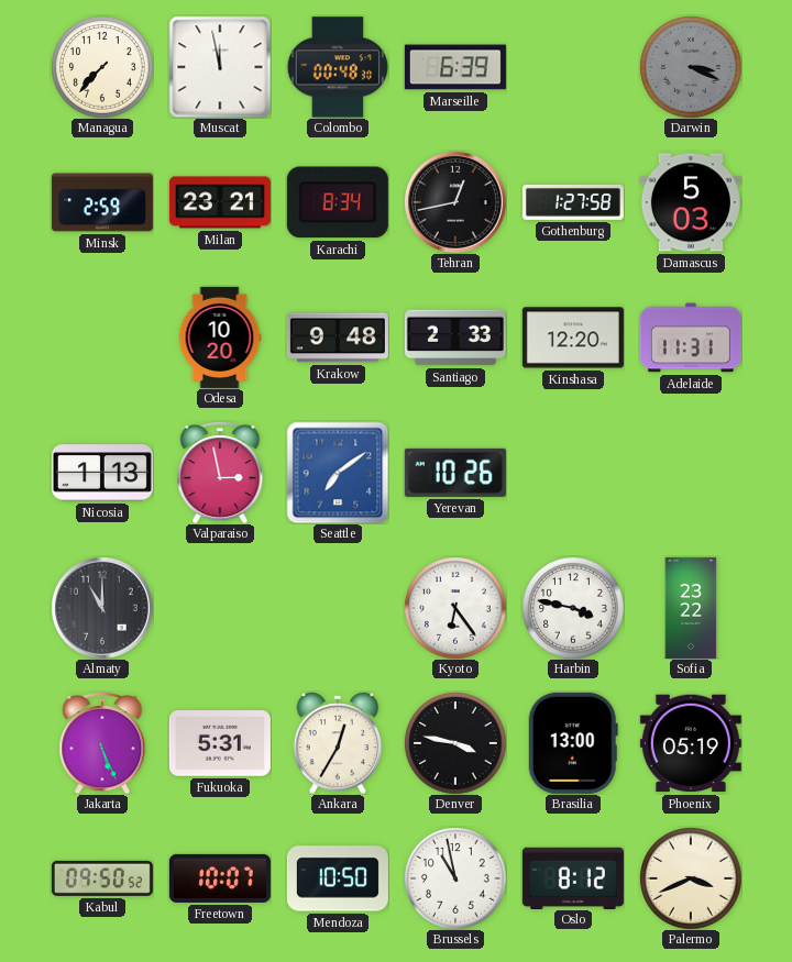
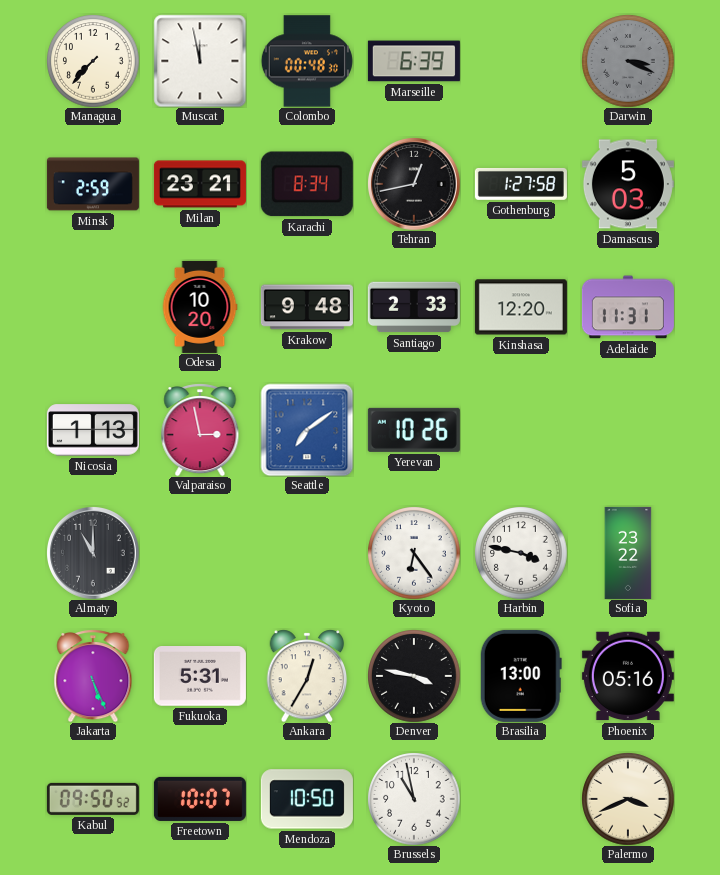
Phoenix: 05:19 -> 05:16 (628, 676)
Oslo: 8:12 -> none (573, 877)
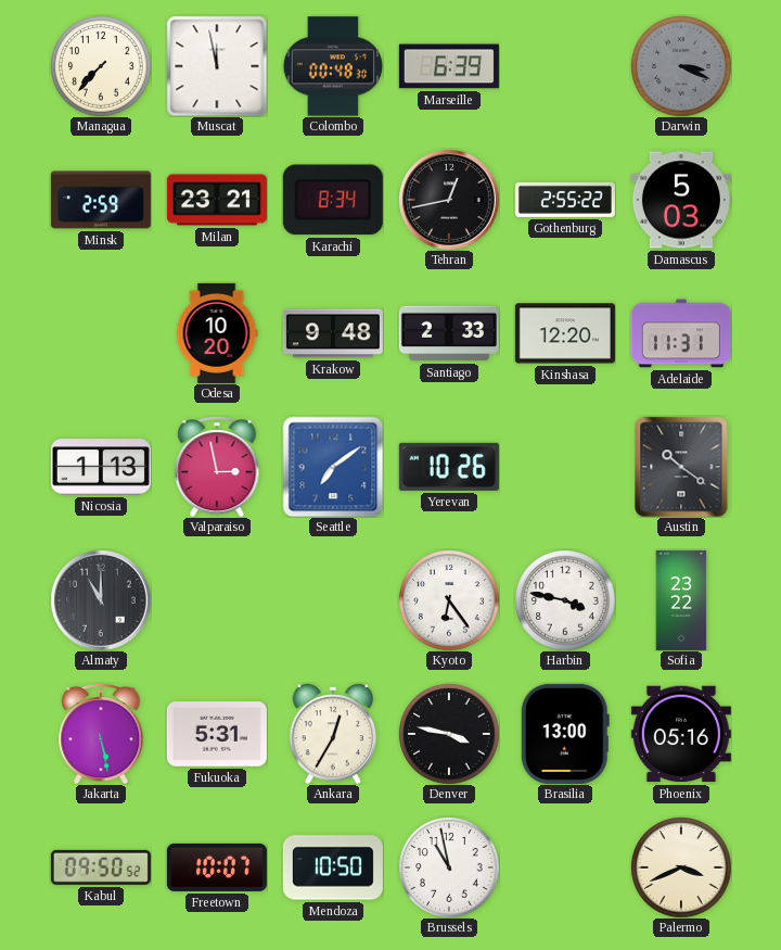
Gothenburg: 1:27 -> 2:55 (565, 200)
Austin: none -> 10:21 (681, 467)
Jakarta: 5:26 -> 5:28 (101, 734)
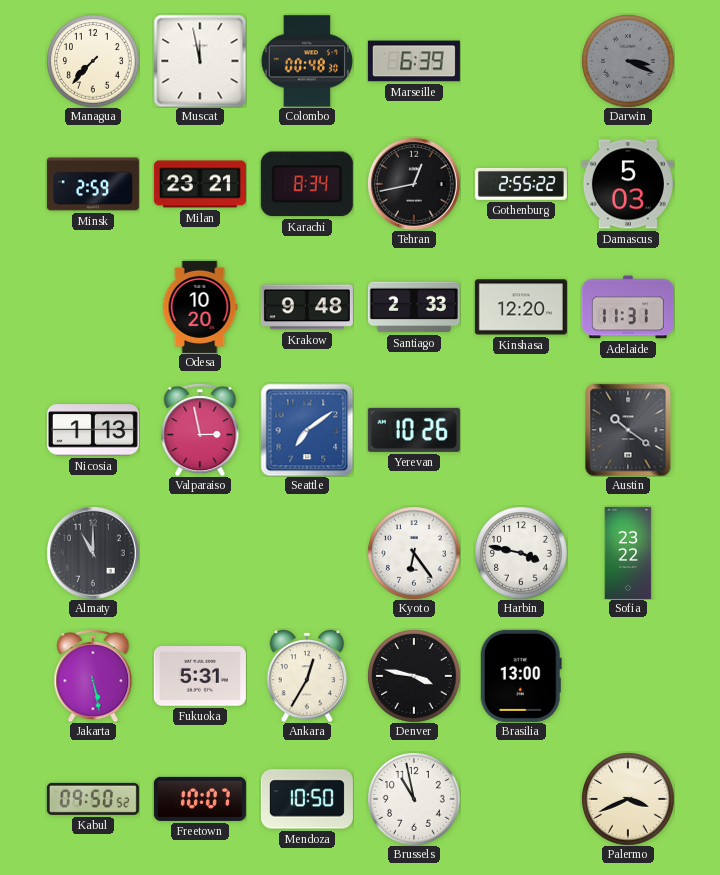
Phoenix: 05:16 -> none (681, 734)
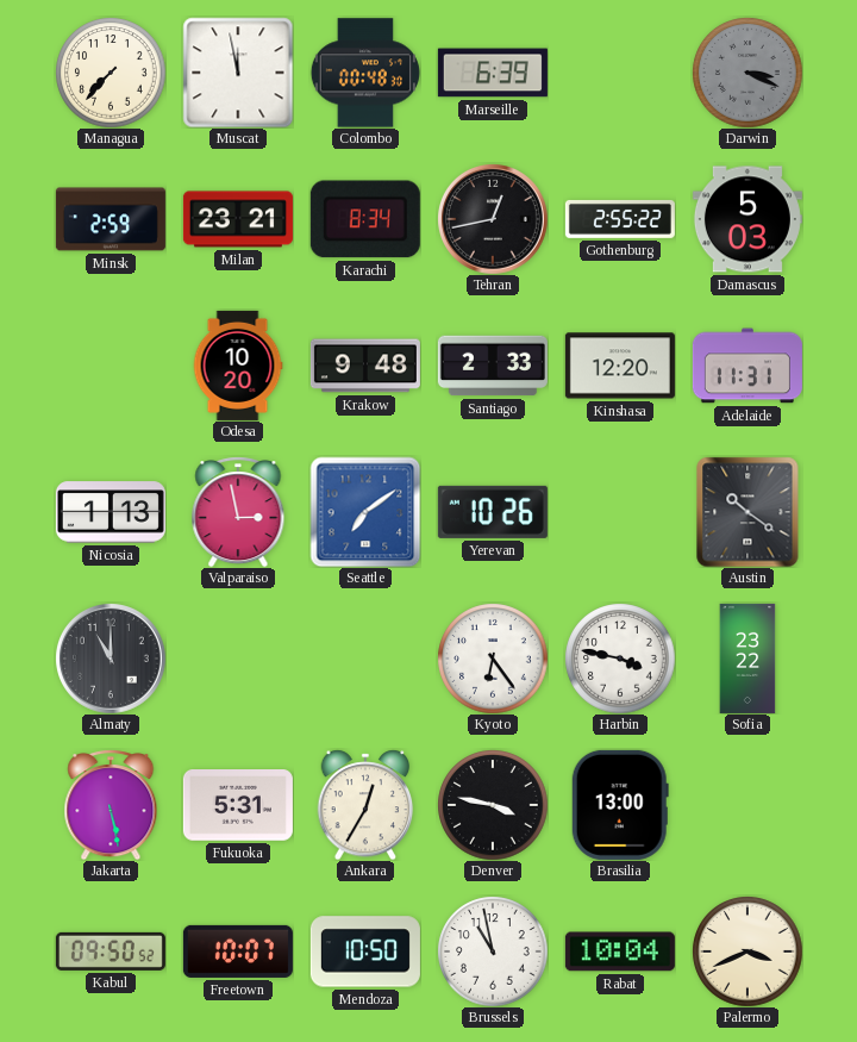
Rabat: none -> 10:04 (620, 951)
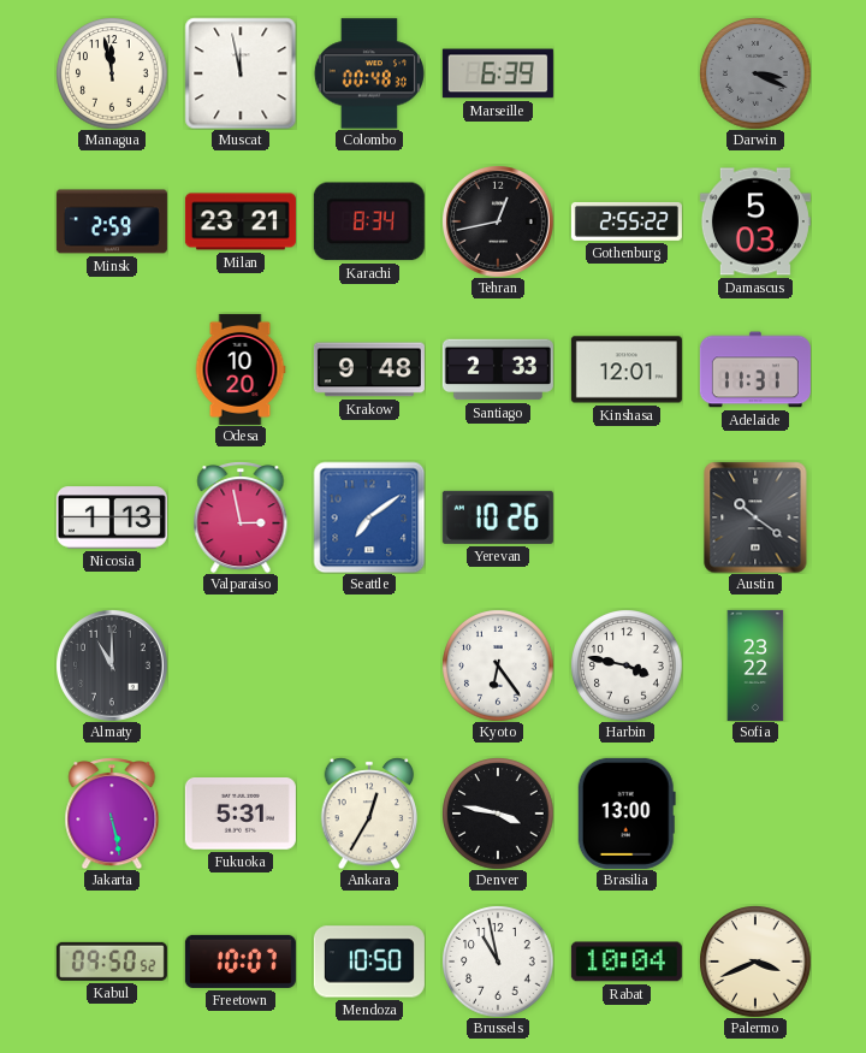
Managua: 7:37 -> 11:58 (112, 73)
Kinshasa: 12:20 -> 12:01 (627, 369)
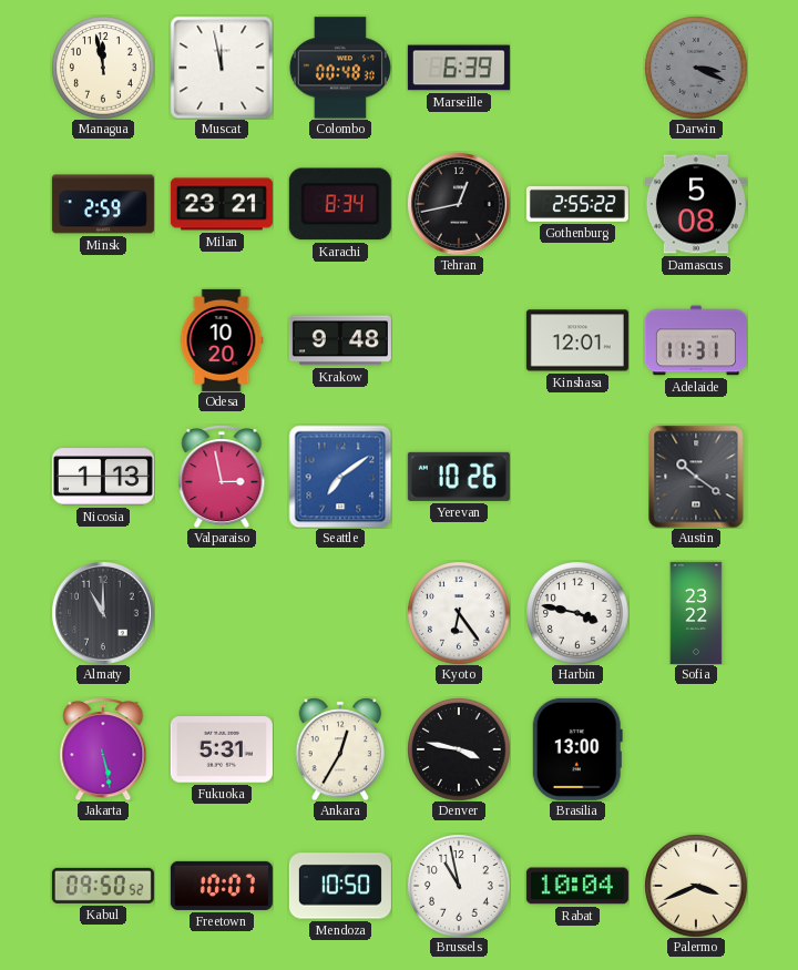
Damascus: 5:03 -> 5:08 (696, 204)
Santiago: 2:33 -> none (498, 369)
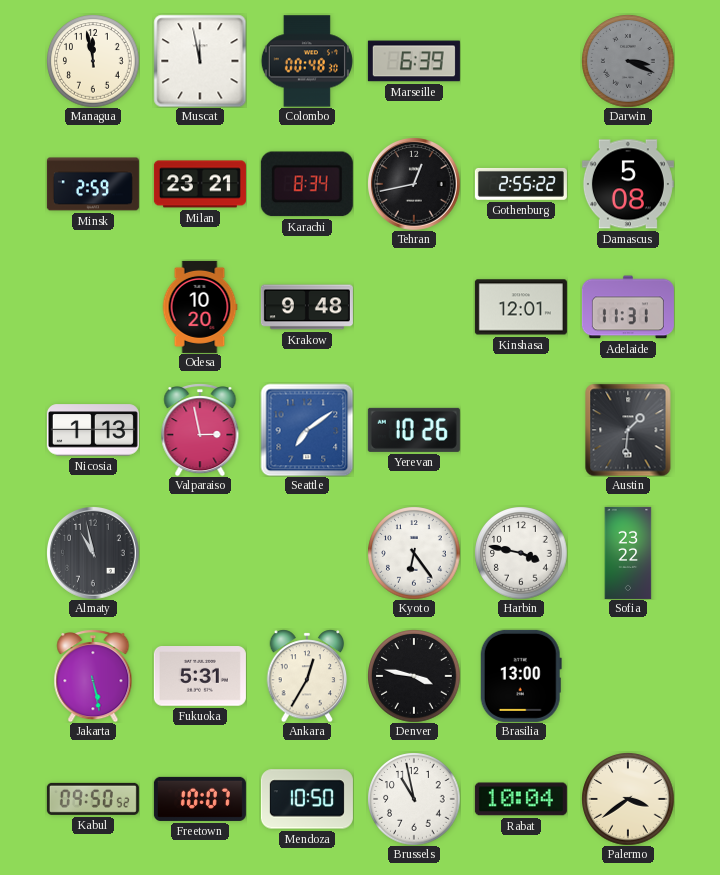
Austin: 10:21 -> 1:31 (628, 430)
Almaty: 11:00 -> 10:58 (93, 553)
Palermo: 3:41 -> 3:39 (628, 799)
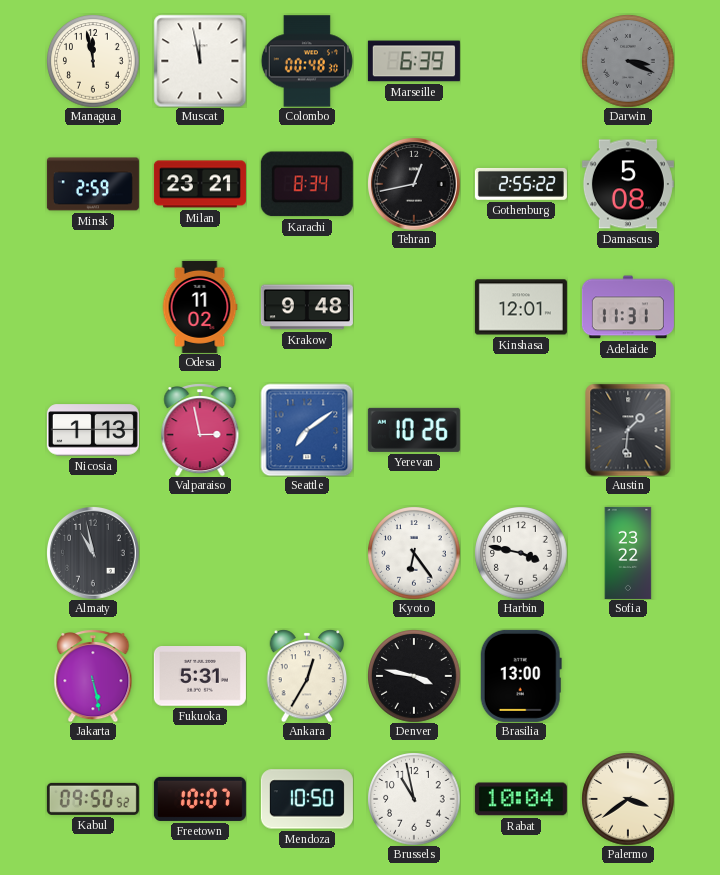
Odesa: 10:20 -> 11:02 (200, 307)
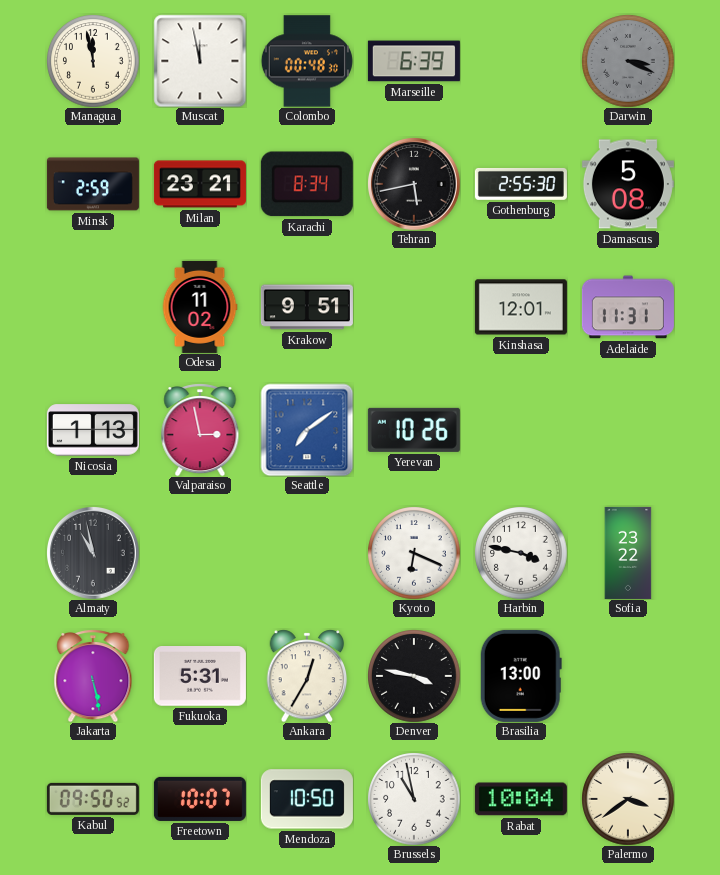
Tehran: 12:43 -> 5:43 (414, 184)
Gothenburg: 2:55:22 -> 2:55:30 (521, 184)
Krakow: 9:48 -> 9:51 (307, 307)
Austin: 1:31 -> none (628, 430)
Kyoto: 6:24 -> 6:19 (414, 553)
